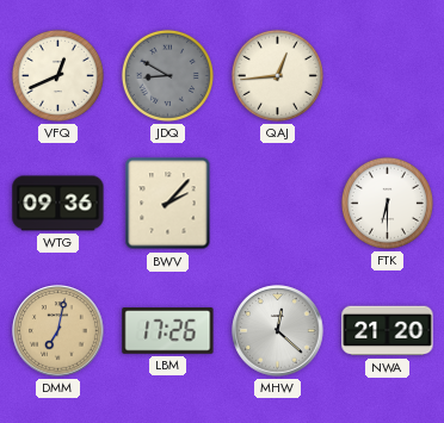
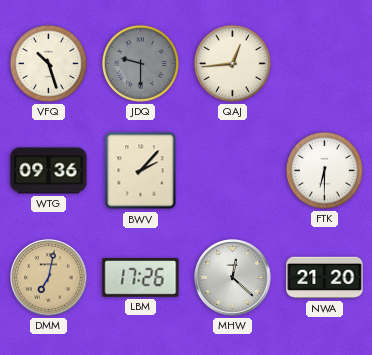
VFQ: 12:41 -> 10:27 (48, 63)
JDQ: 8:50 -> 9:30 (140, 63)
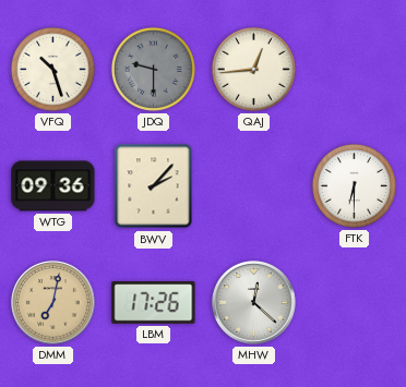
NWA: 21:20 -> none (325, 278)
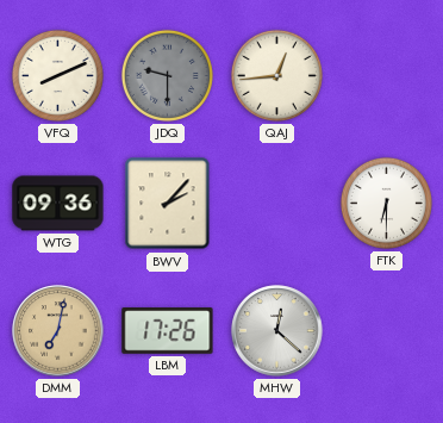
VFQ: 10:27 -> 8:11 (57, 75)
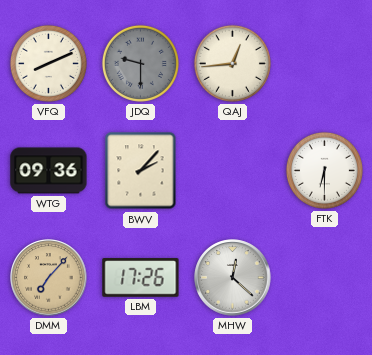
DMM: 7:02 -> 7:07 (49, 278)
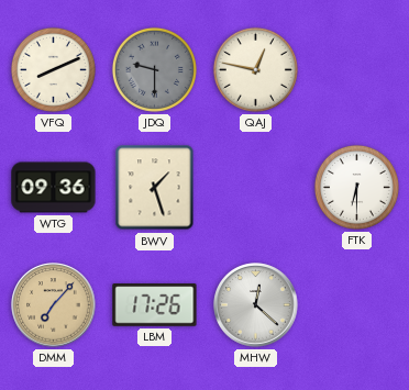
QAJ: 12:44 -> 12:47 (255, 69)
BWV: 2:07 -> 1:27 (155, 188)
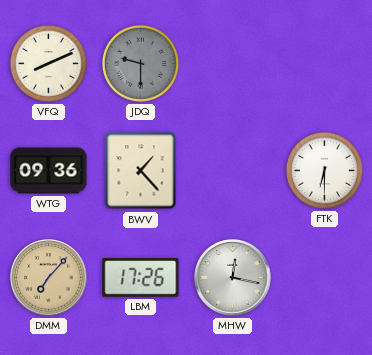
QAJ: 12:47 -> none (255, 69)
BWV: 1:27 -> 1:23 (141, 171)
MHW: 12:22 -> 12:17 (233, 278)
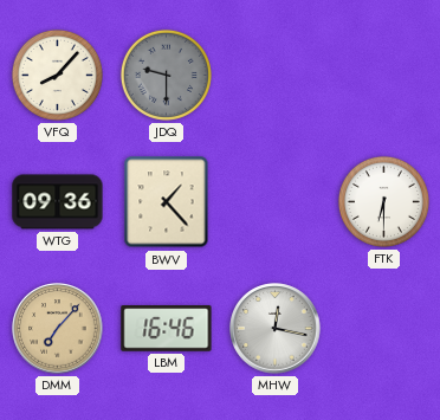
VFQ: 8:11 -> 8:07 (57, 75)
LBM: 17:26 -> 16:46 (167, 329)
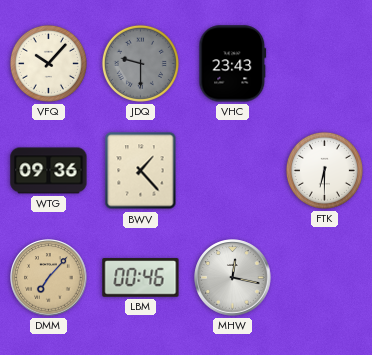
VFQ: 8:07 -> 10:07 (48, 63)
VHC: none -> 23:43 (233, 64)
LBM: 16:46 -> 00:46 (141, 278)
